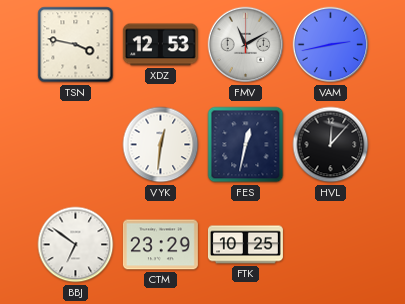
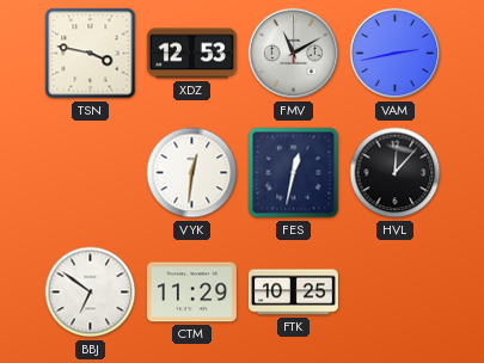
CTM: 23:29 -> 11:29 (191, 293)
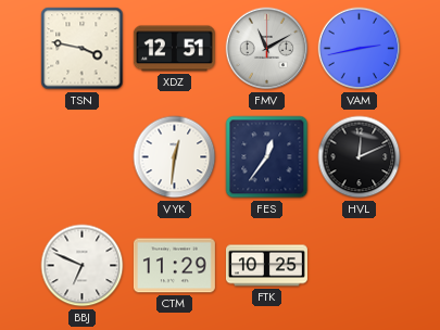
XDZ: 12:53 -> 12:51 (174, 49)
FES: 12:32 -> 12:36 (267, 157)
HVL: 12:07 -> 12:11 (360, 157)
BBJ: 6:51 -> 6:49 (83, 266)
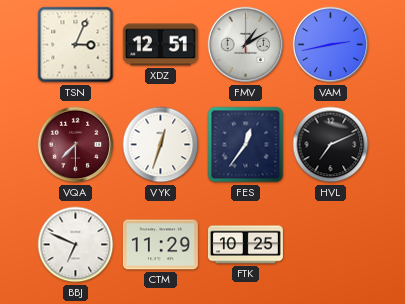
TSN: 3:47 -> 3:04 (76, 45)
FMV: 11:10 -> 1:10 (246, 45)
VQA: none -> 7:30 (76, 145)
VYK: 12:31 -> 12:33 (161, 145)
HVL: 12:11 -> 7:11 (331, 145)
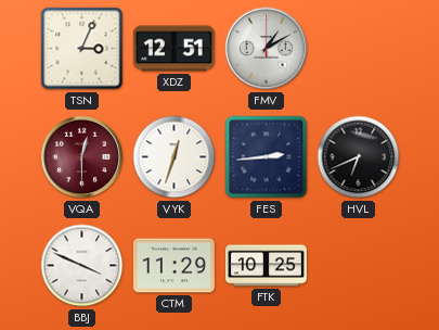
VAM: 2:43 -> none (331, 45)
VQA: 7:30 -> 12:30 (82, 157)
FES: 12:36 -> 2:44 (267, 157)
HVL: 7:11 -> 6:41 (359, 157)
BBJ: 6:49 -> 3:49 (82, 266)
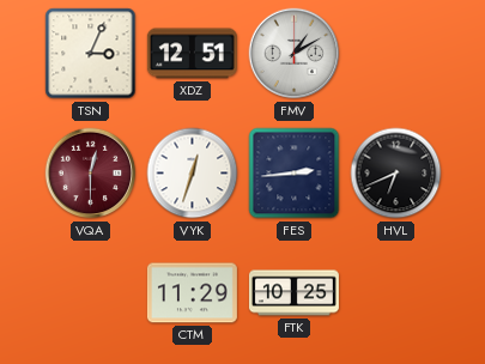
BBJ: 3:49 -> none (82, 266)
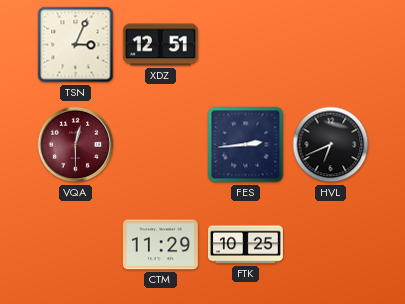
FMV: 1:10 -> none (295, 54)
VYK: 12:33 -> none (193, 174)
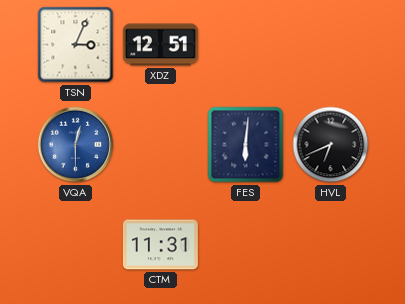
VQA dial: burgundy -> blue (76, 145)
FES: 2:44 -> 6:01 (246, 145)
CTM: 11:29 -> 11:31 (160, 245)
FTK: 10:25 -> none (245, 245)
